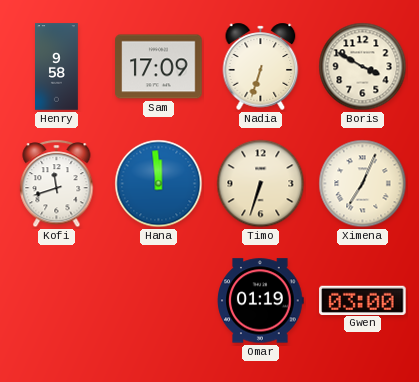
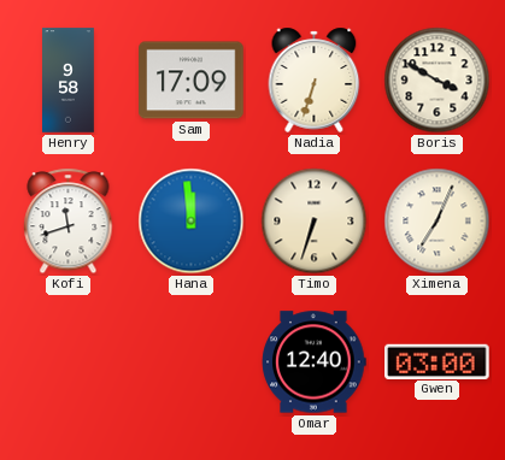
Omar: 01:19 -> 12:40 (315, 362)
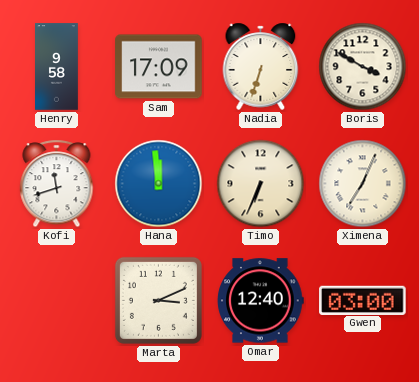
Timo: 6:33 -> 6:34 (261, 184)
Marta: none -> 3:11 (158, 300)
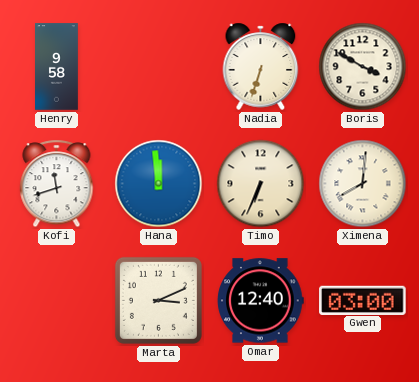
Sam: 17:09 -> none (159, 67)
Ximena: 7:04 -> 8:01 (363, 184)
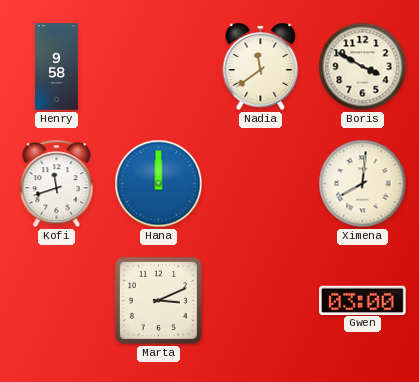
Nadia: 6:33 -> 11:39 (261, 66)
Hana: 11:59 -> 12:00 (159, 184)
Timo: 6:34 -> none (261, 184)
Omar: 12:40 -> none (261, 301)
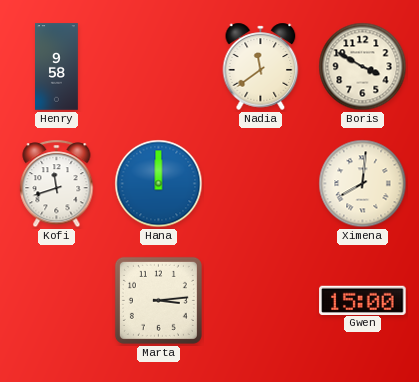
Marta: 3:11 -> 3:14 (158, 300)
Gwen: 03:00 -> 15:00 (363, 300)
